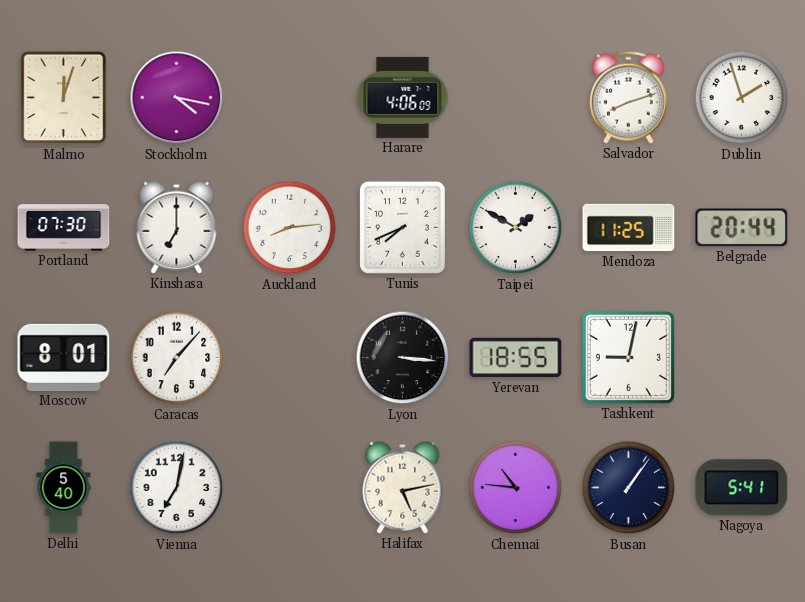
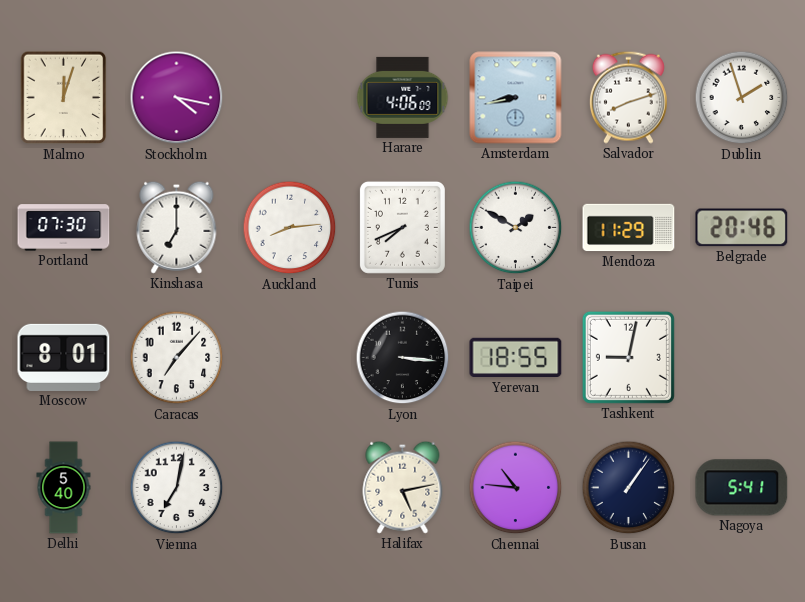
Amsterdam: none -> 8:43 (516, 98)
Mendoza: 11:25 -> 11:29 (629, 228)
Belgrade: 20:44 -> 20:46 (742, 228)
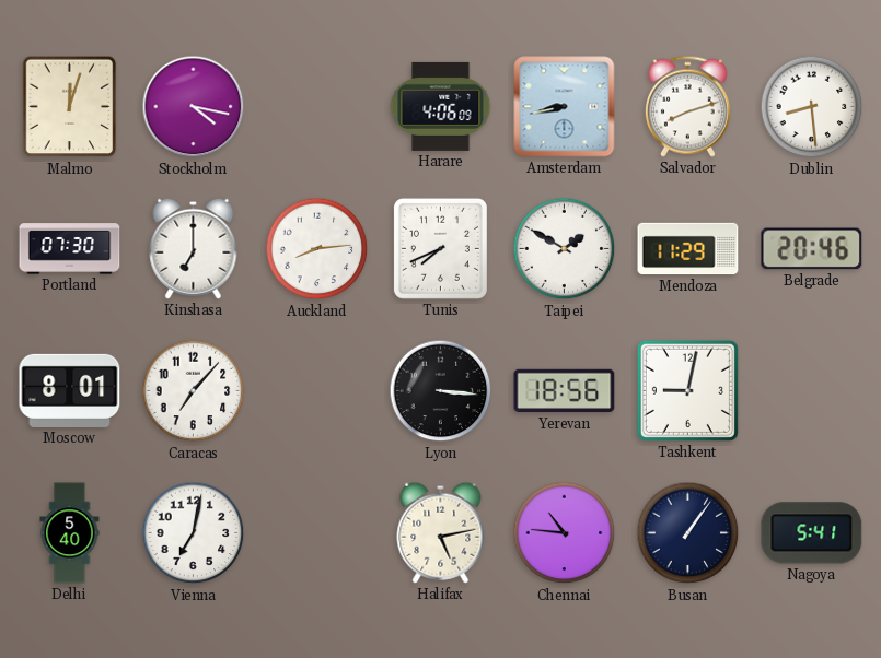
Dublin: 1:57 -> 8:29 (812, 107)
Yerevan: 18:55 -> 18:56 (565, 391)
